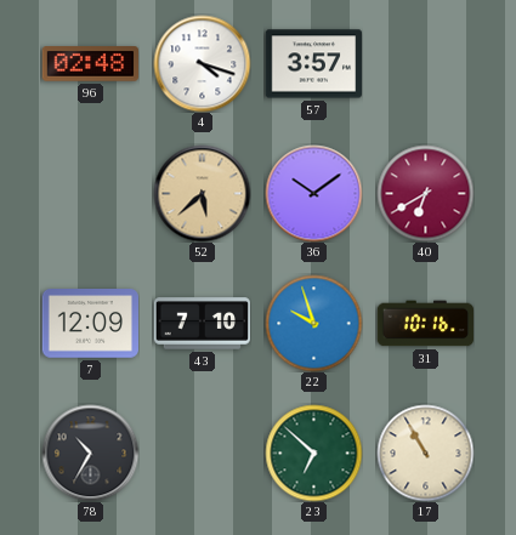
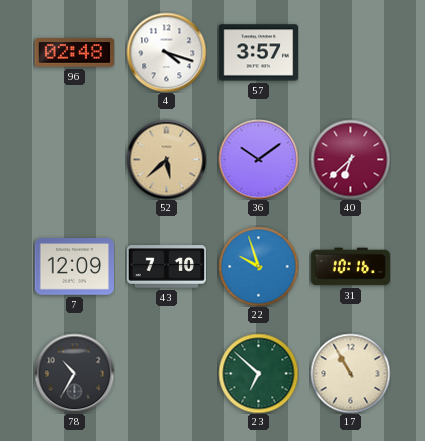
40: 6:40 -> 6:38 (350, 159)
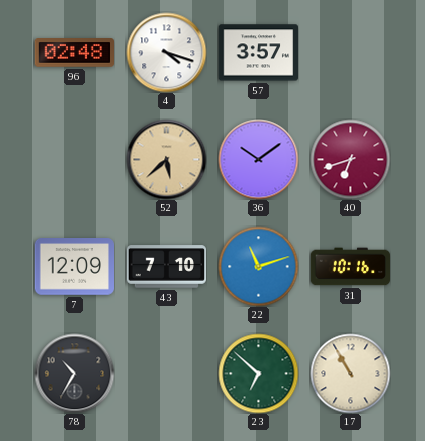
40: 6:38 -> 6:42 (350, 159)
22: 9:57 -> 11:12 (258, 266)
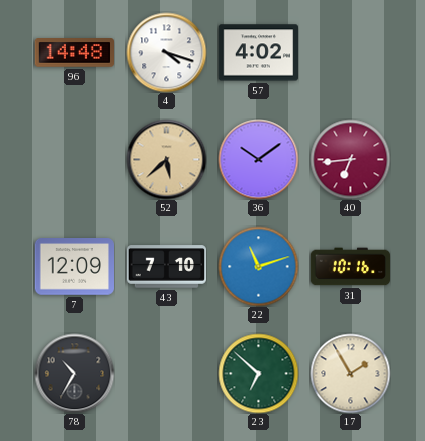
96: 02:48 -> 14:48 (74, 53)
57: 3:57 -> 4:02 (258, 53)
40: 6:42 -> 6:44 (350, 159)
17: 10:55 -> 1:55 (350, 373)
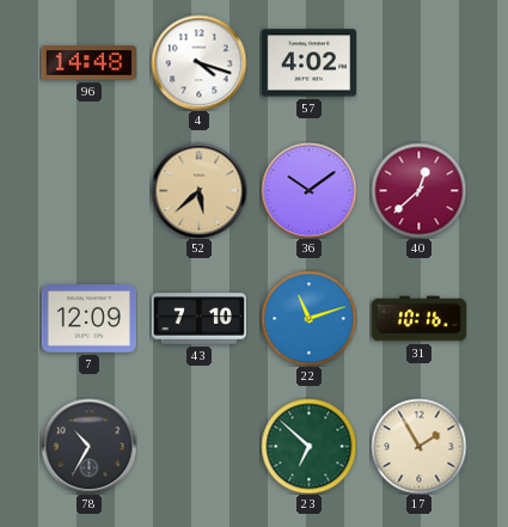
40: 6:44 -> 12:38 (418, 190)
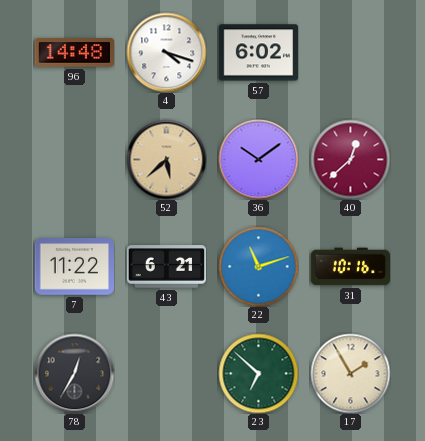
57: 4:02 -> 6:02 (258, 53)
7: 12:09 -> 11:22 (74, 267)
43: 7:10 -> 6:21 (166, 267)
78: 10:35 -> 12:35 (74, 373)
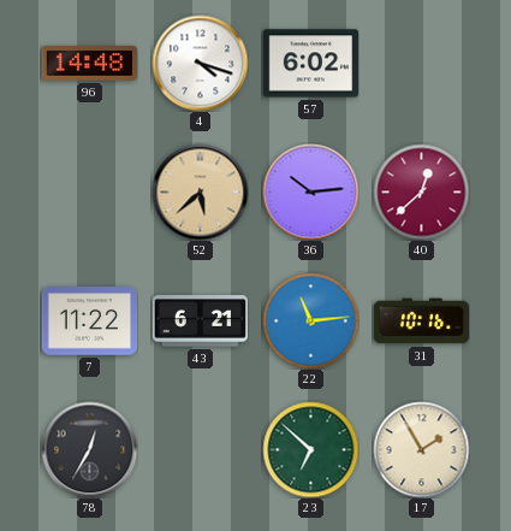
36: 10:09 -> 10:14 (310, 191)
22: 11:12 -> 11:14 (310, 320)
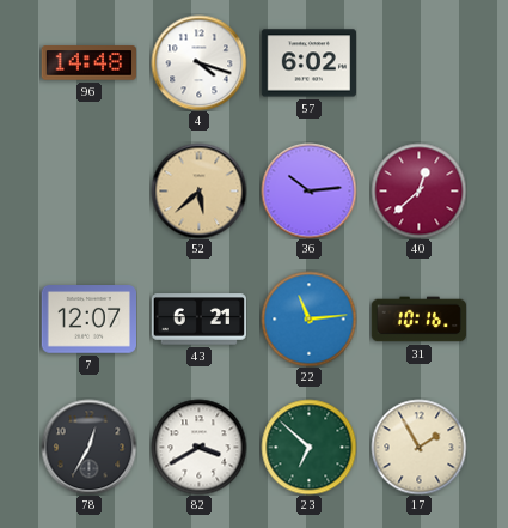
7: 11:22 -> 12:07 (88, 320)
82: none -> 3:40 (198, 447)
